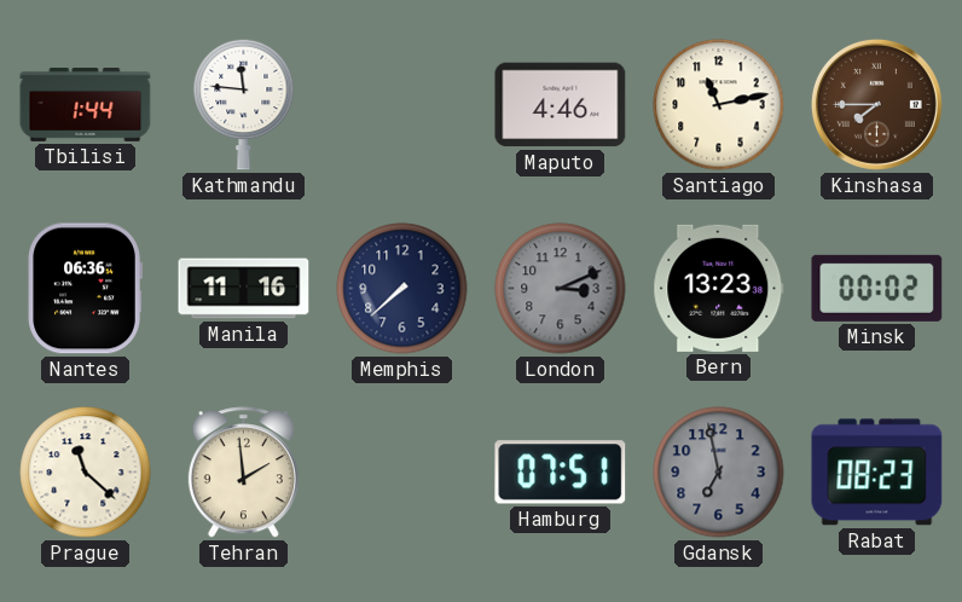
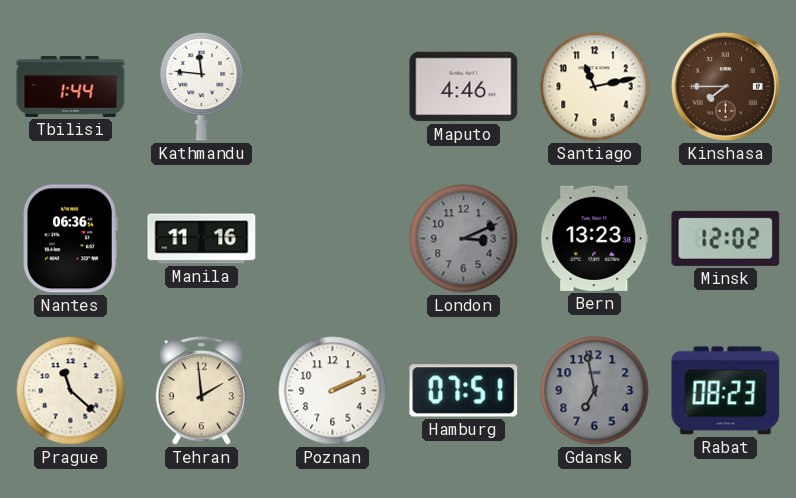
Memphis: 7:38 -> none (402, 289)
Minsk: 00:02 -> 12:02 (726, 238)
Poznan: none -> 2:11 (333, 391)
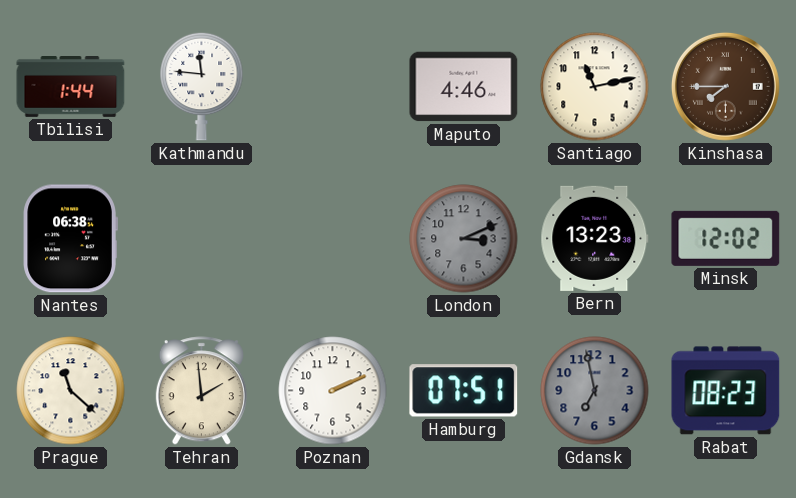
Nantes: 06:36 -> 06:38 (70, 239)
Manila: 11:16 -> none (202, 239)
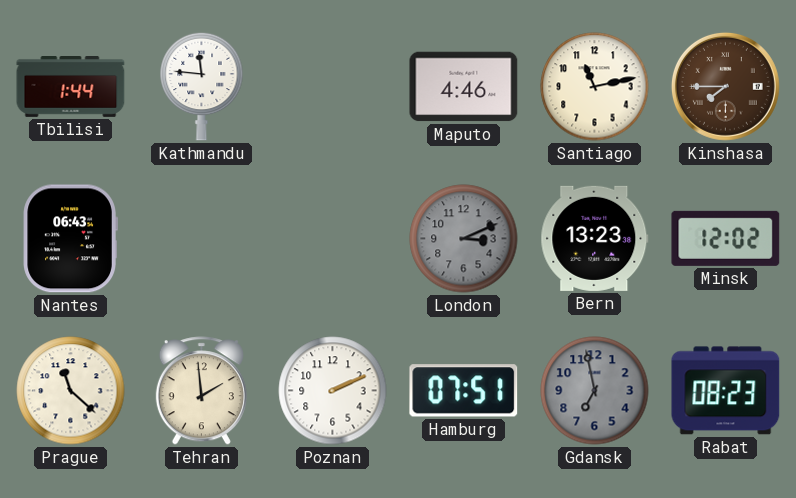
Nantes: 06:38 -> 06:43 (70, 239)
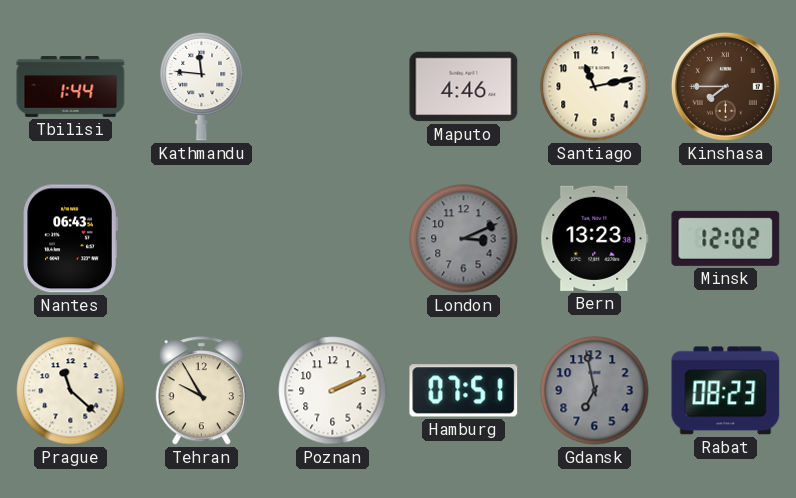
Tehran: 1:59 -> 9:55 (201, 391)
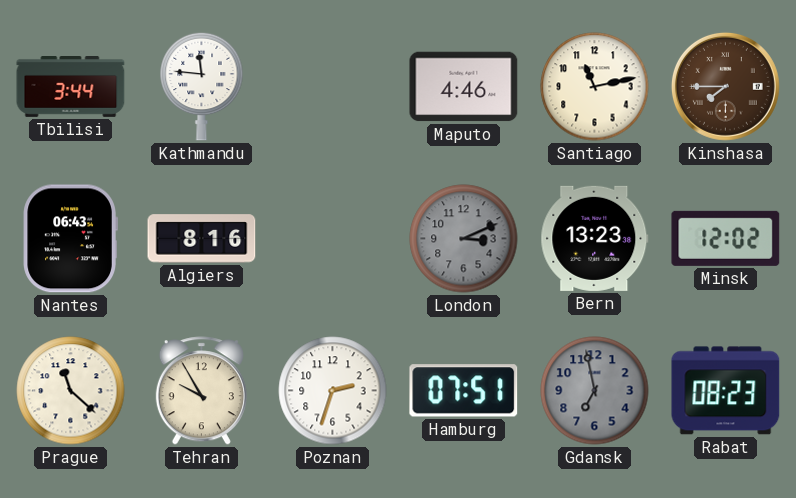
Tbilisi: 1:44 -> 3:44 (71, 87)
Algiers: none -> 8:16 (202, 239)
Poznan: 2:11 -> 2:33 (333, 391)
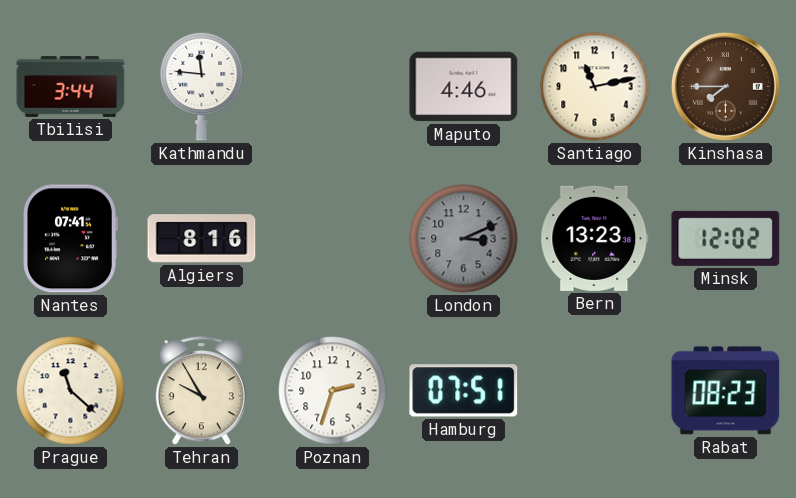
Nantes: 06:43 -> 07:41 (70, 239)
Gdansk: 6:58 -> none (595, 391)
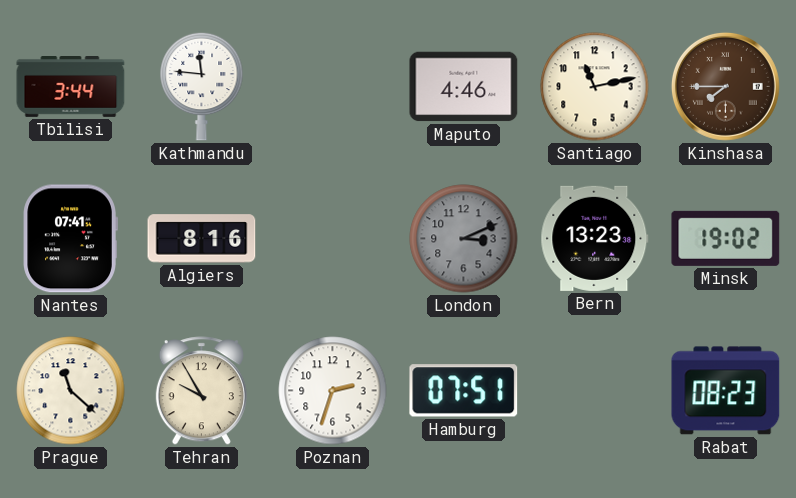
Minsk: 12:02 -> 19:02 (726, 238)
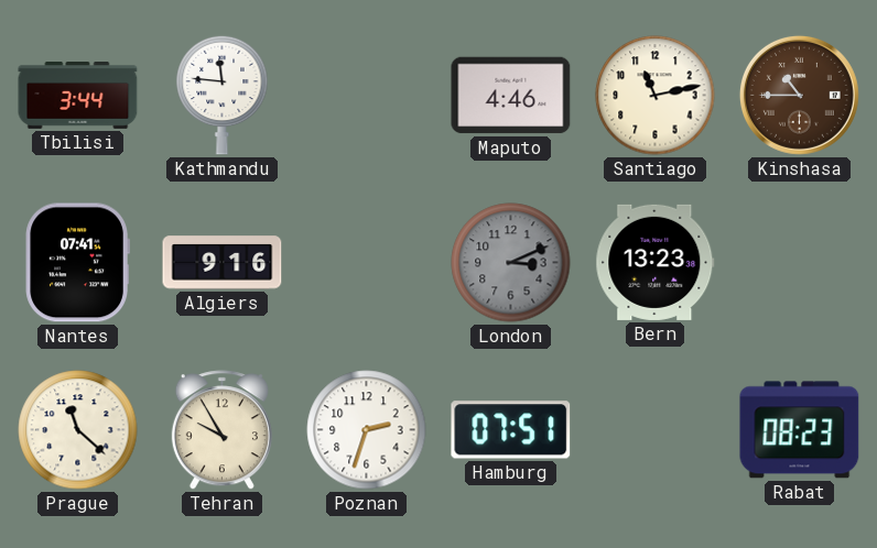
Kinshasa: 7:45 -> 10:45 (799, 95)
Algiers: 8:16 -> 9:16 (223, 263)
Minsk: 19:02 -> none (726, 238)
